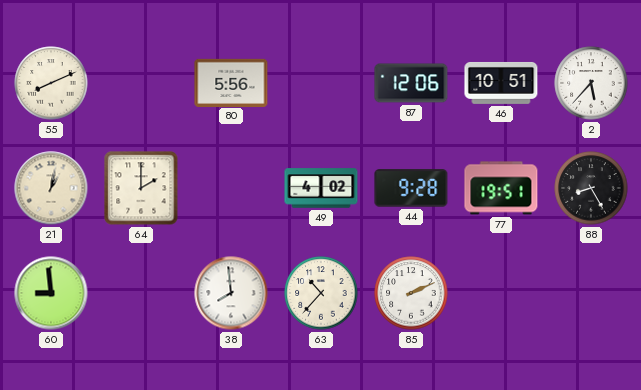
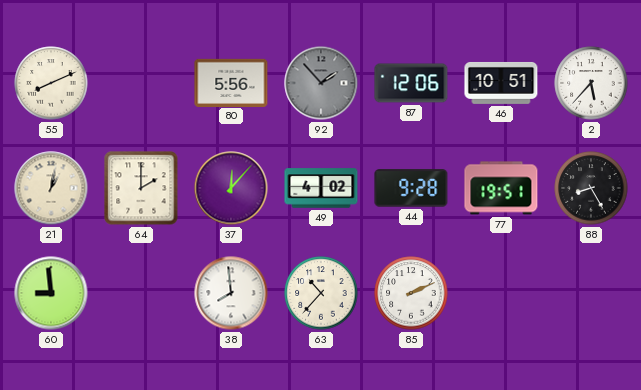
92: none -> 1:53 (321, 83)
37: none -> 12:07 (231, 188)
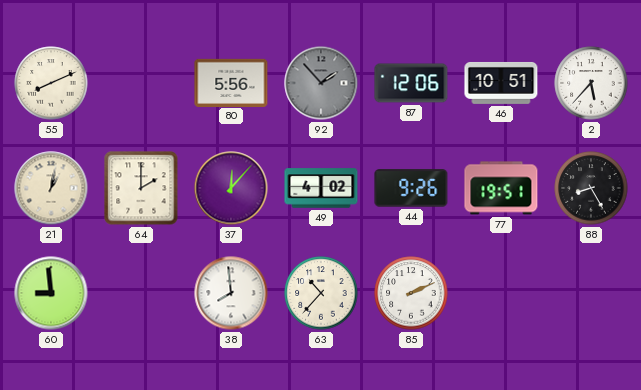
44: 9:28 -> 9:26 (411, 188)
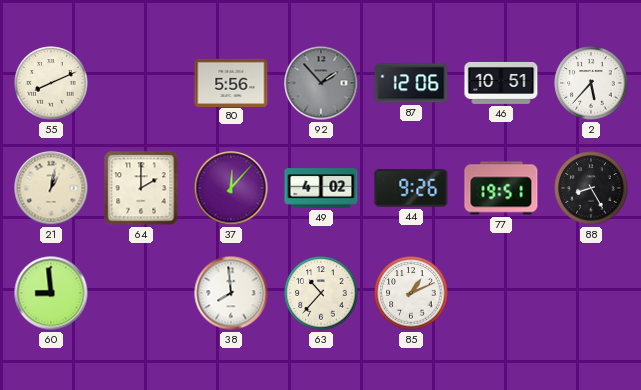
85: 2:11 -> 1:11 (411, 293)
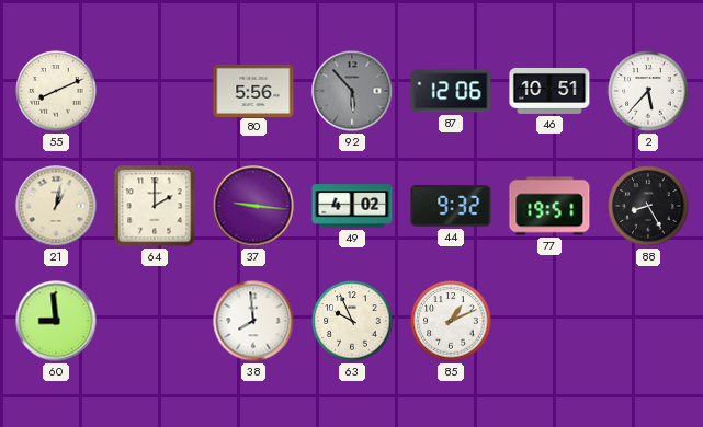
92: 1:53 -> 5:53 (352, 91)
37: 12:07 -> 9:16 (253, 206)
44: 9:26 -> 9:32 (451, 206)
63: 10:37 -> 9:56 (352, 321)
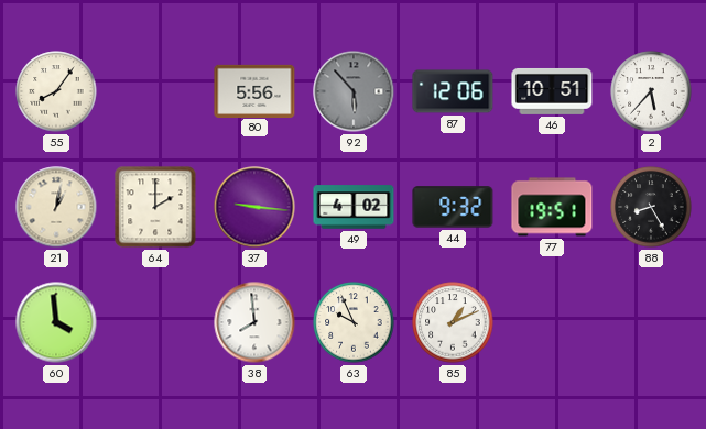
55: 8:11 -> 8:06 (56, 91)
60: 8:59 -> 3:59 (56, 322)
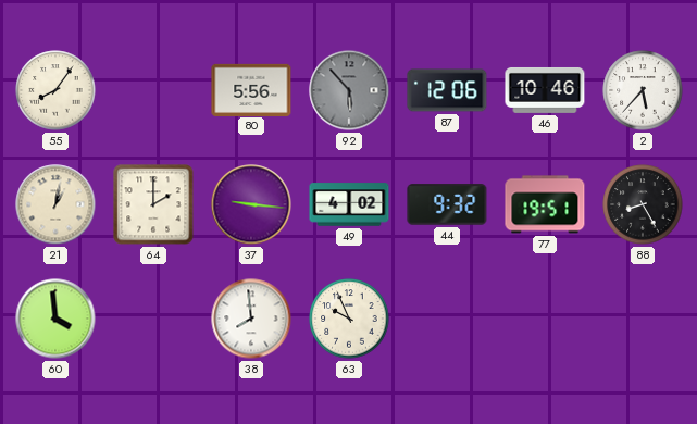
46: 10:51 -> 10:46 (545, 90)
85: 1:11 -> none (453, 322)
